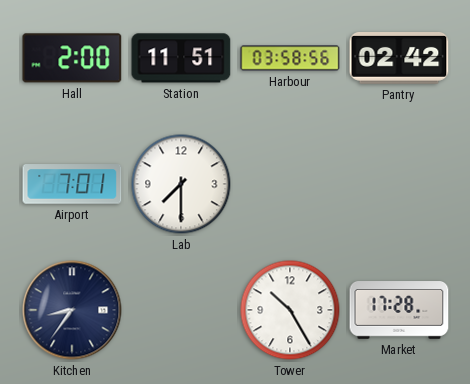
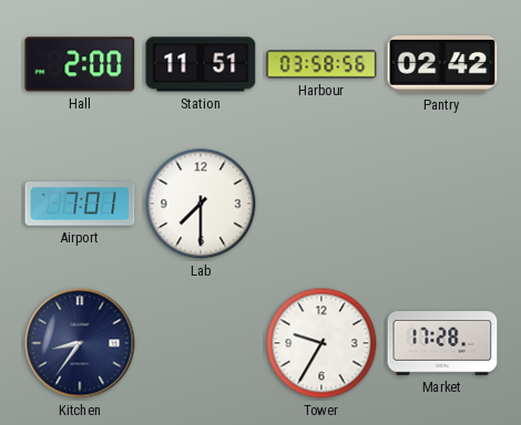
Tower: 10:25 -> 9:35 (321, 343)
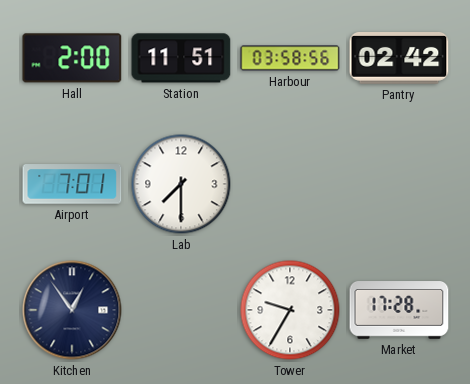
Kitchen: 8:36 -> 12:54 (72, 310)
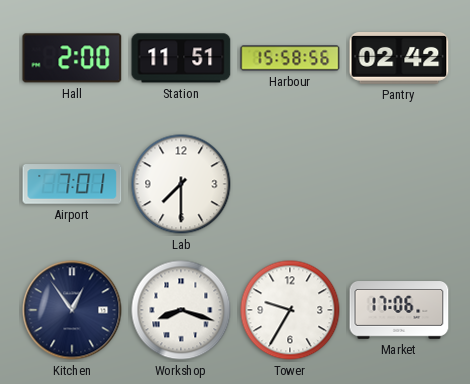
Harbour: 03:58 -> 15:58 (290, 58)
Workshop: none -> 8:18 (181, 310)
Market: 17:28 -> 17:06 (399, 310)
